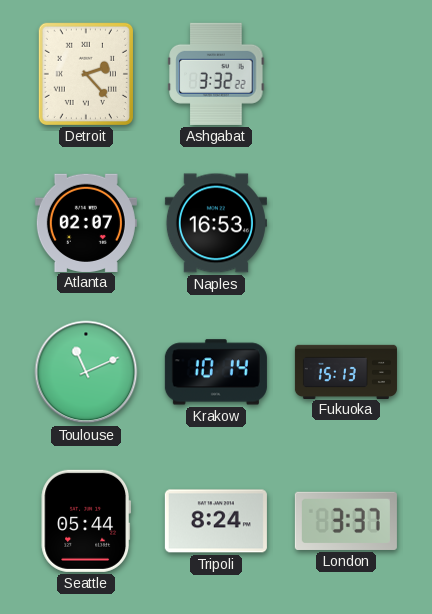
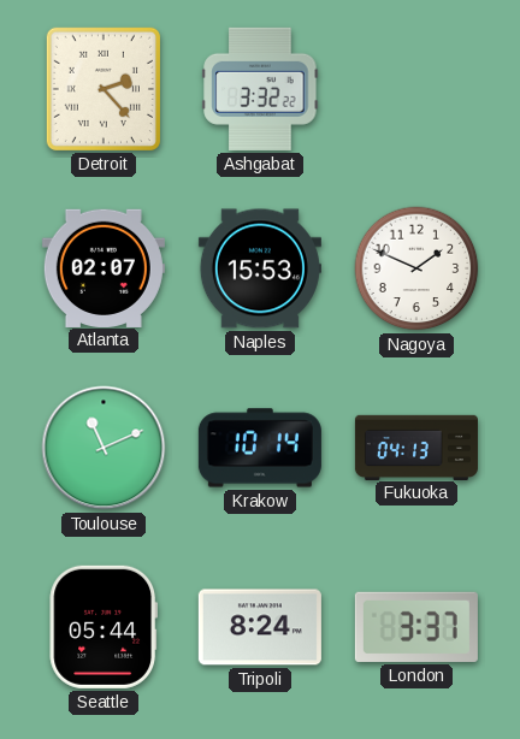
Naples: 16:53 -> 15:53 (260, 268)
Nagoya: none -> 1:49 (416, 268)
Fukuoka: 15:13 -> 04:13 (416, 447)
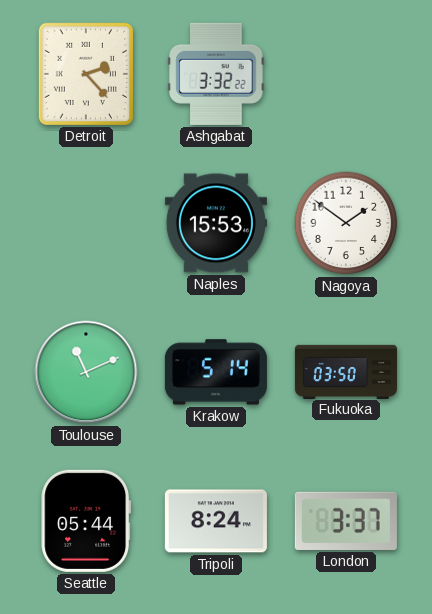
Atlanta: 02:07 -> none (104, 267)
Nagoya: 1:49 -> 1:51 (346, 223)
Krakow: 10:14 -> 5:14 (216, 372)
Fukuoka: 04:13 -> 03:50 (346, 371)
